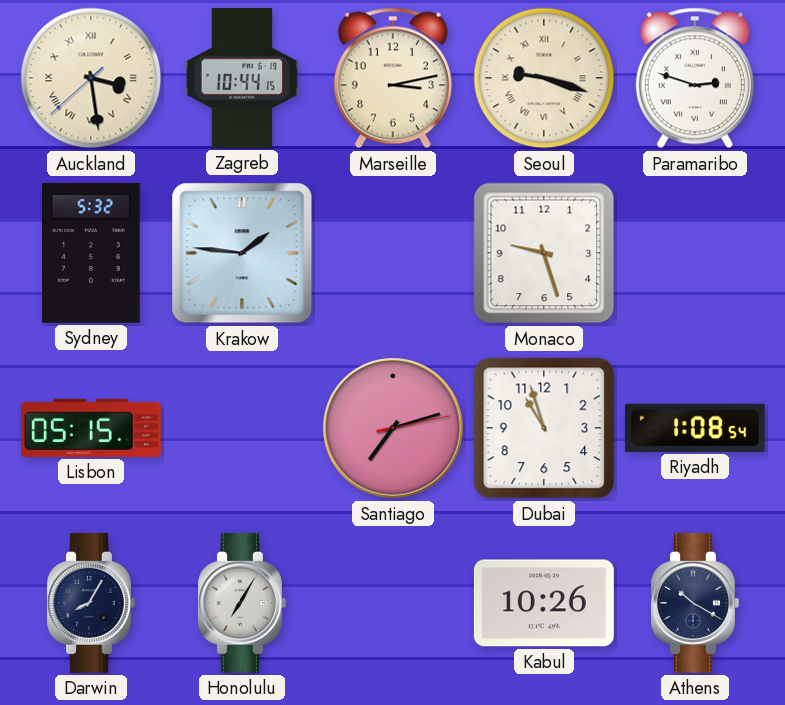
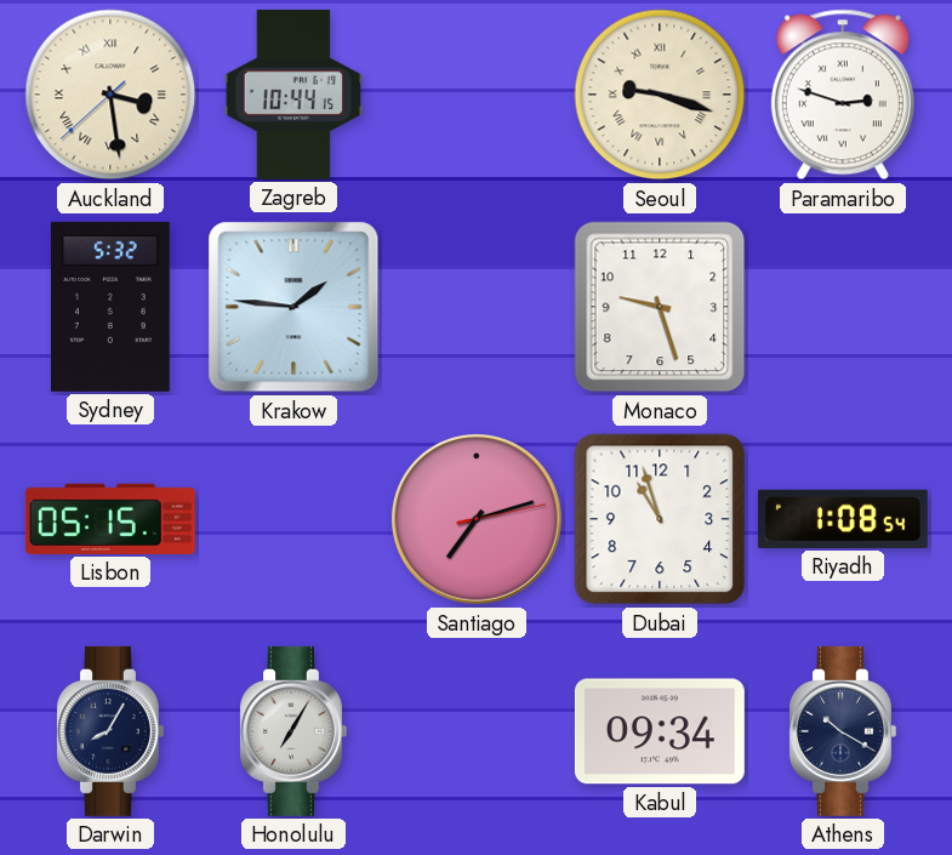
Marseille: 3:13 -> none (393, 78)
Kabul: 10:26 -> 09:34 (660, 731)
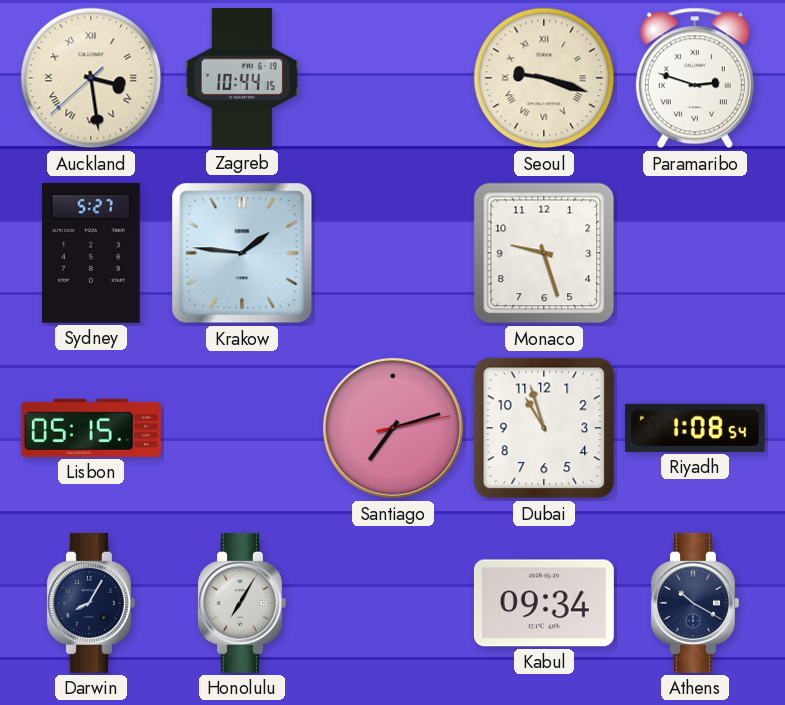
Sydney: 5:32 -> 5:27 (92, 253)
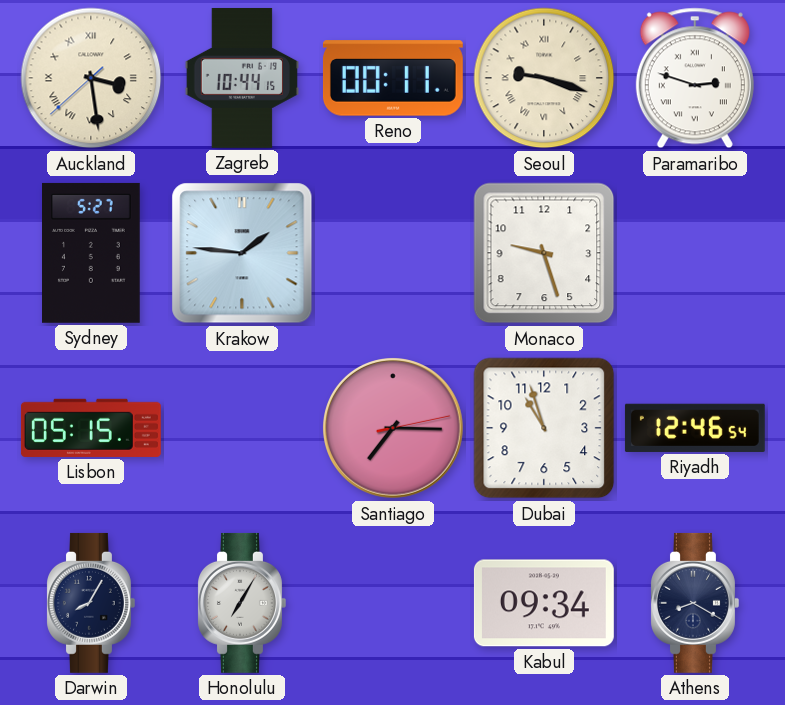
Reno: none -> 00:11 (393, 78)
Santiago: 7:12 -> 7:15 (394, 429)
Riyadh: 1:08 -> 12:46 (695, 428)
Athens: 10:20 -> 8:20 (695, 603)
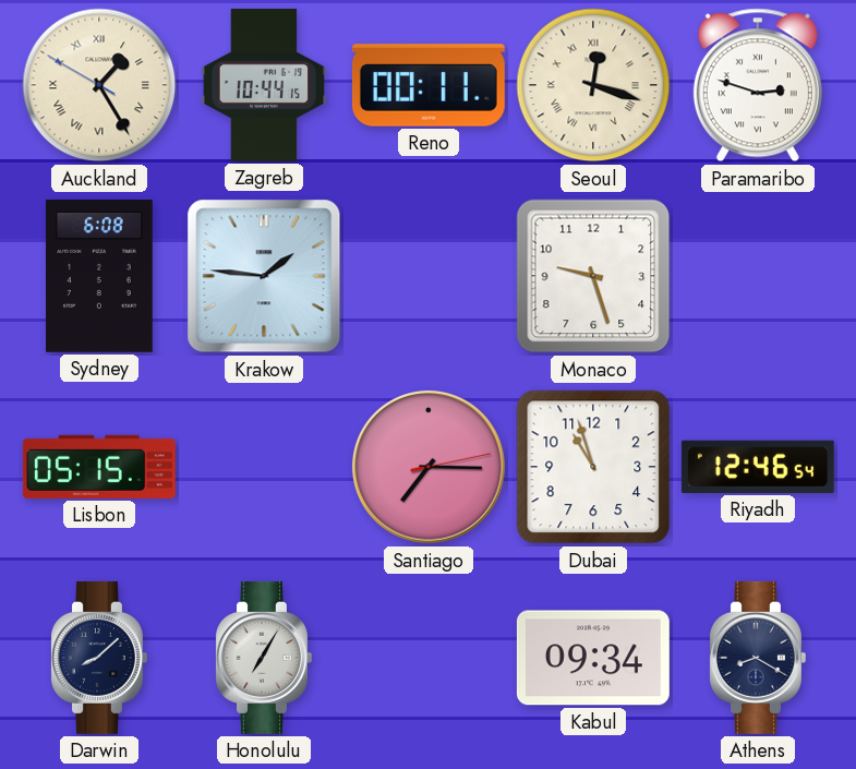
Auckland: 3:28 -> 1:24 (99, 85)
Seoul: 9:18 -> 12:18 (593, 85)
Sydney: 5:27 -> 6:08 (100, 276)
Darwin: 8:05 -> 8:08 (99, 658)
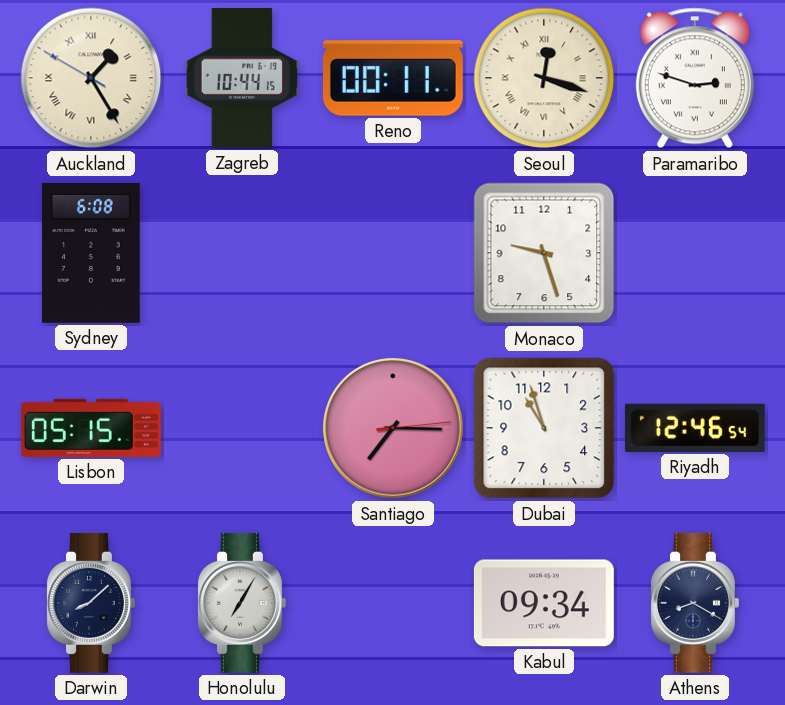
Krakow: 1:46 -> none (264, 276)
Santiago: 7:15:13 -> 7:15:14 (394, 429)
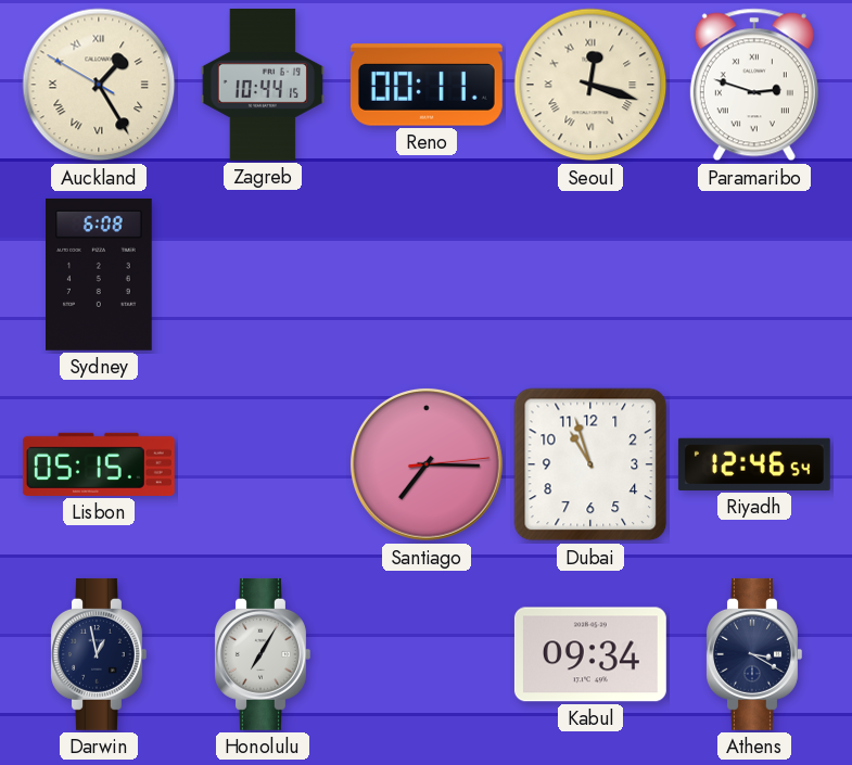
Monaco: 9:27 -> none (544, 253)
Darwin: 8:08 -> 12:58 (99, 654)
Athens: 8:20 -> 3:20 (754, 654)
